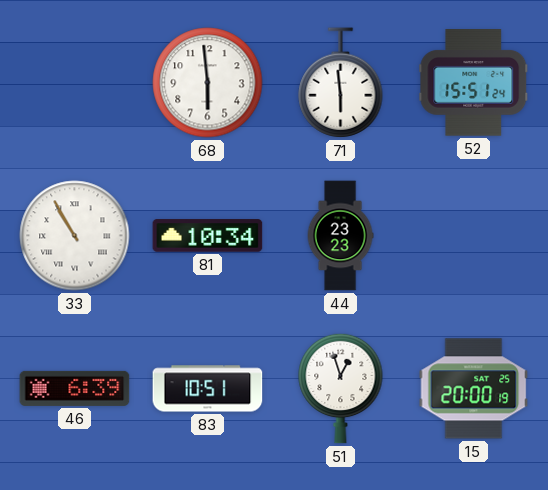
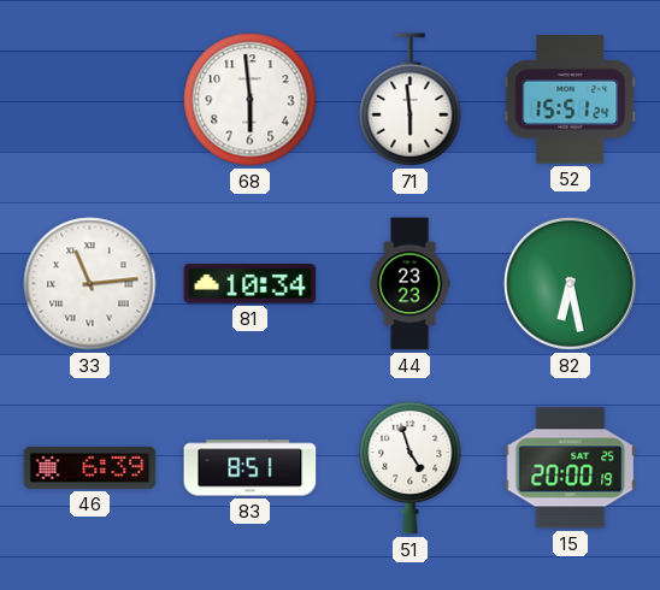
33: 10:55 -> 11:14 (90, 284)
82: none -> 6:28 (570, 283)
83: 10:51 -> 8:51 (251, 468)
51: 12:57 -> 4:57 (411, 467)
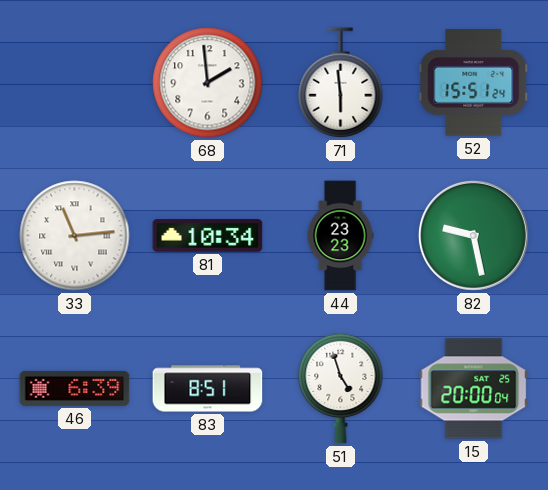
68: 5:59 -> 1:59 (208, 83)
82: 6:28 -> 9:28 (473, 235)
15: 20:00:19 -> 20:00:04 (474, 389)
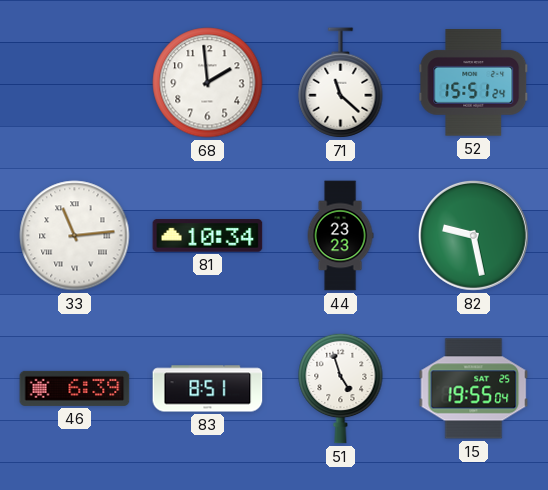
71: 5:59 -> 11:22 (341, 83)
15: 20:00 -> 19:55 (474, 389)
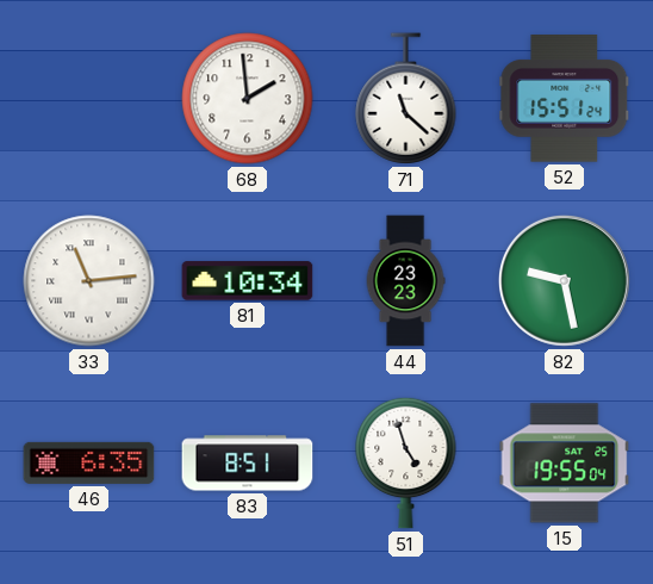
46: 6:39 -> 6:35 (89, 462)
